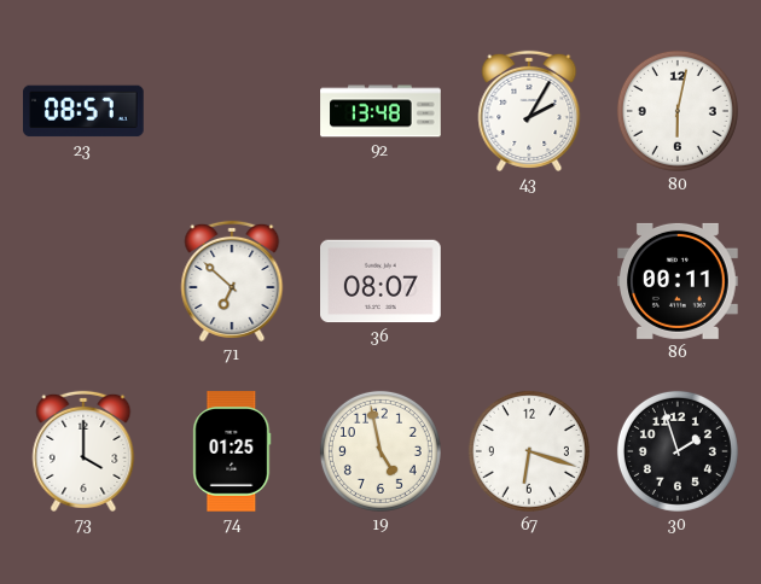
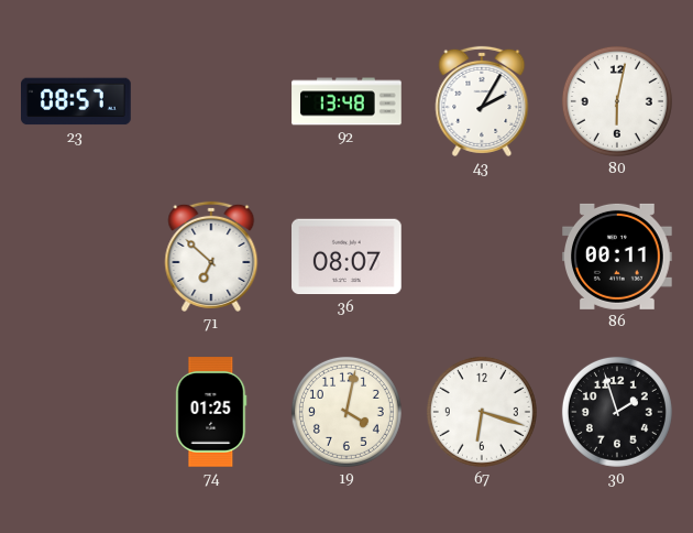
73: 4:00 -> none (83, 451)
19: 4:58 -> 4:02 (346, 412)
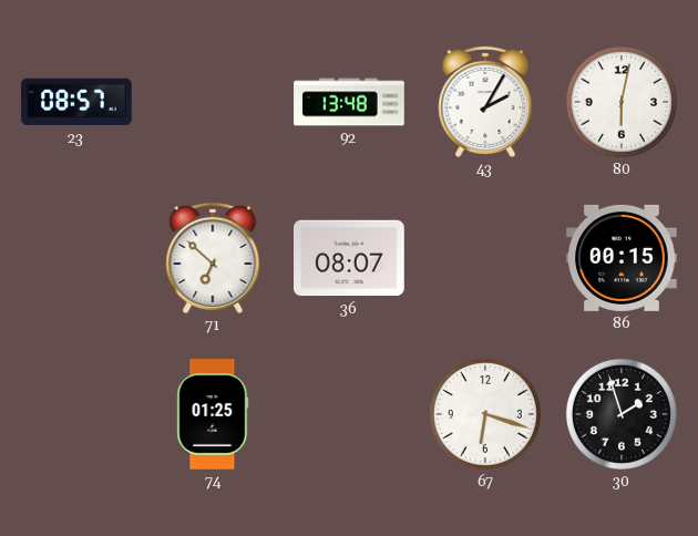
86: 00:11 -> 00:15 (623, 258)
19: 4:02 -> none (346, 412)
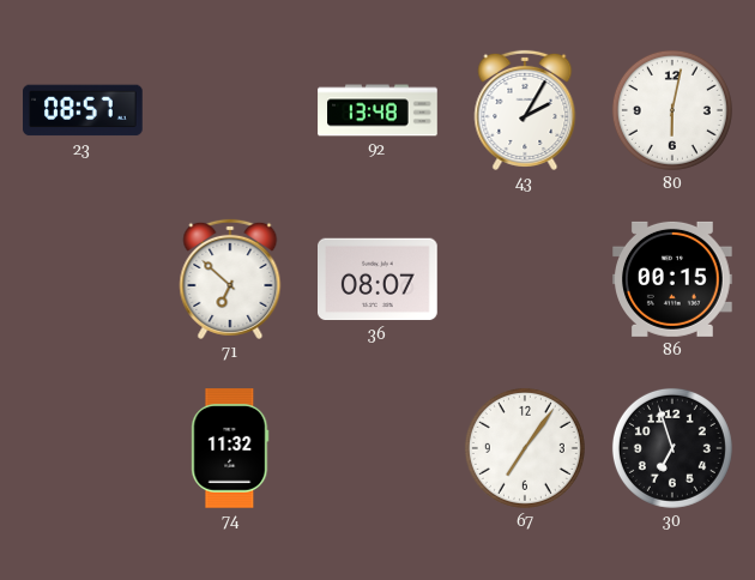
74: 01:25 -> 11:32 (230, 448)
67: 6:18 -> 7:06 (525, 448)
30: 1:57 -> 6:57 (672, 448)
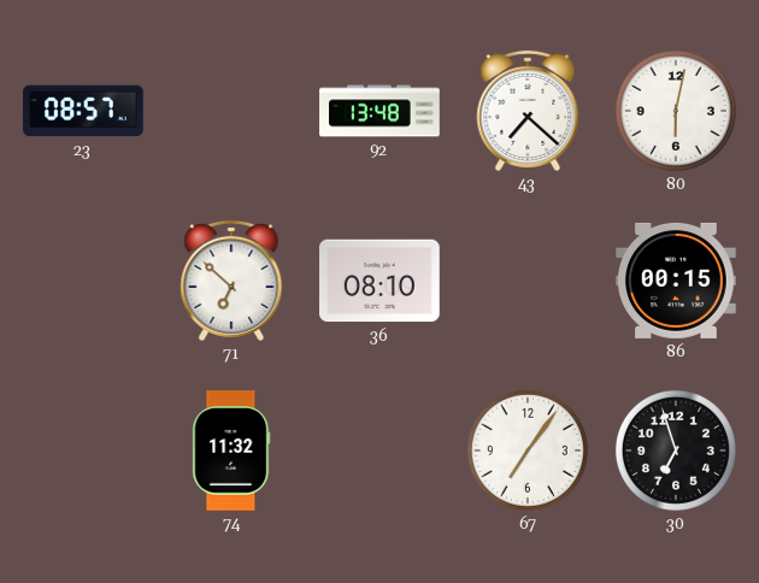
43: 2:05 -> 7:22 (528, 111)
36: 08:07 -> 08:10 (379, 281)
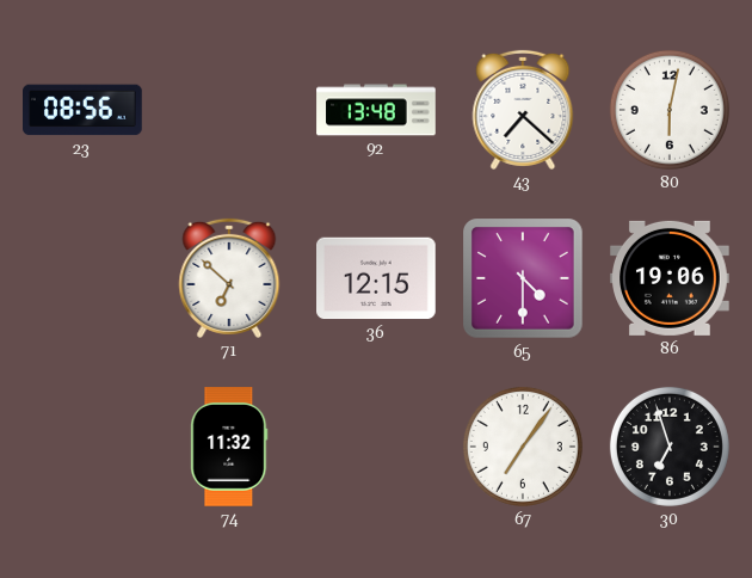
23: 08:57 -> 08:56 (84, 110)
36: 08:10 -> 12:15 (376, 278)
65: none -> 4:30 (523, 278)
86: 00:15 -> 19:06 (671, 278)
